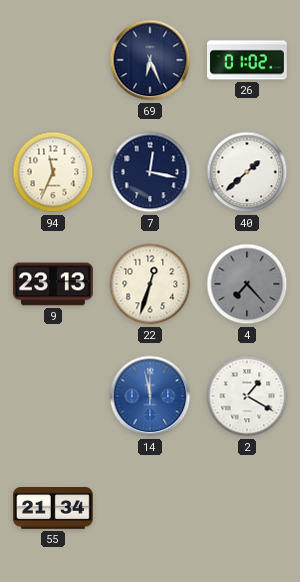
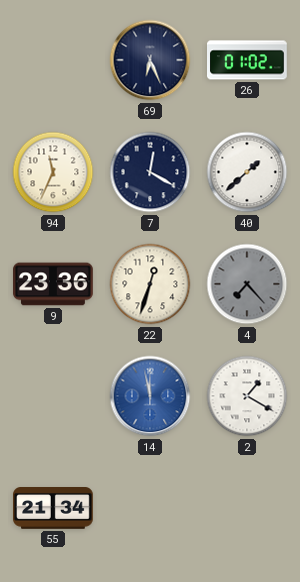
7: 12:17 -> 12:20 (150, 172)
9: 23:13 -> 23:36 (54, 284)
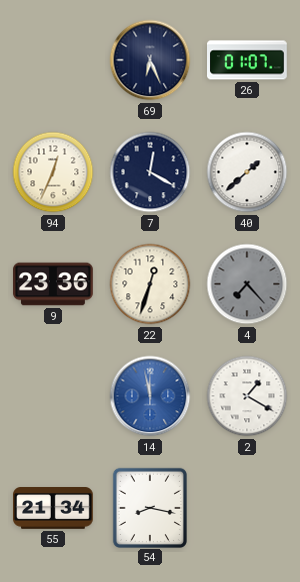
26: 01:02 -> 01:07 (248, 60)
94: 11:34 -> 12:34 (53, 172)
54: none -> 8:17 (149, 507)
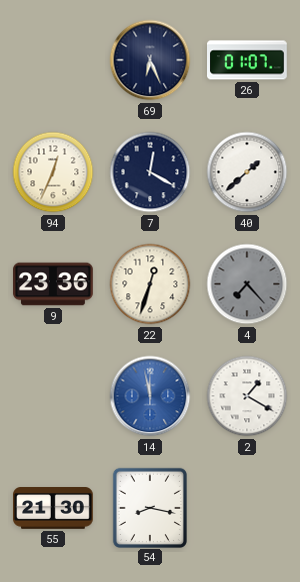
55: 21:34 -> 21:30 (54, 509)
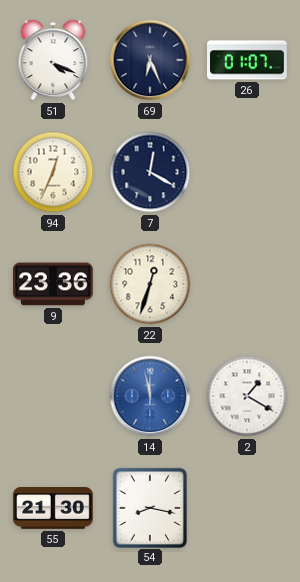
51: none -> 4:19 (53, 60)
40: 1:38 -> none (247, 172)
4: 7:23 -> none (247, 284)
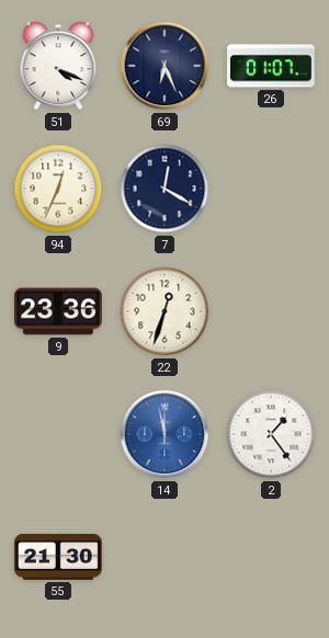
2: 1:20 -> 1:24 (271, 434)
54: 8:17 -> none (149, 507)
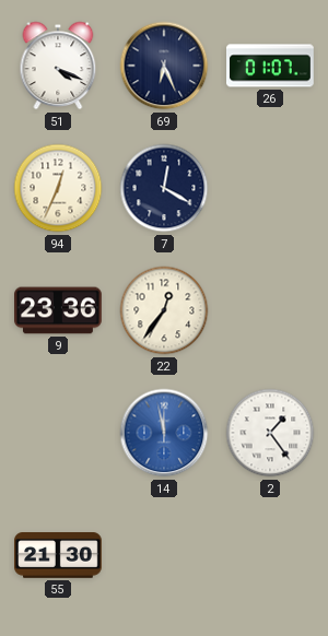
22: 12:33 -> 12:36 (164, 310)
